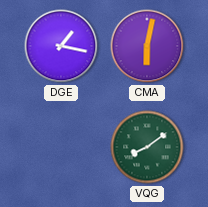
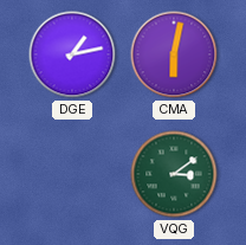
DGE: 1:17 -> 1:13 (72, 54)
VQG: 8:09 -> 3:09 (174, 174)
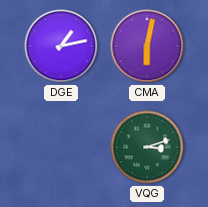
VQG: 3:09 -> 3:12 (147, 147)
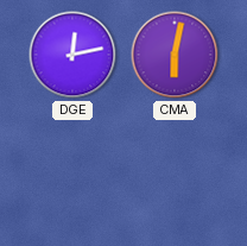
DGE: 1:13 -> 12:13 (72, 55)
VQG: 3:12 -> none (147, 147)
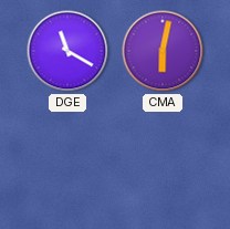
DGE: 12:13 -> 11:20 (67, 51)
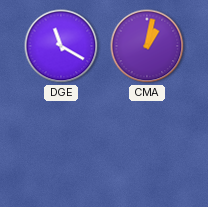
CMA: 6:02 -> 1:02 (147, 46)
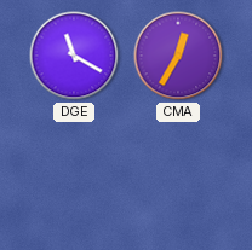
CMA: 1:02 -> 12:35 (178, 56)
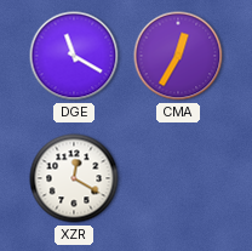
XZR: none -> 12:20 (74, 178)
